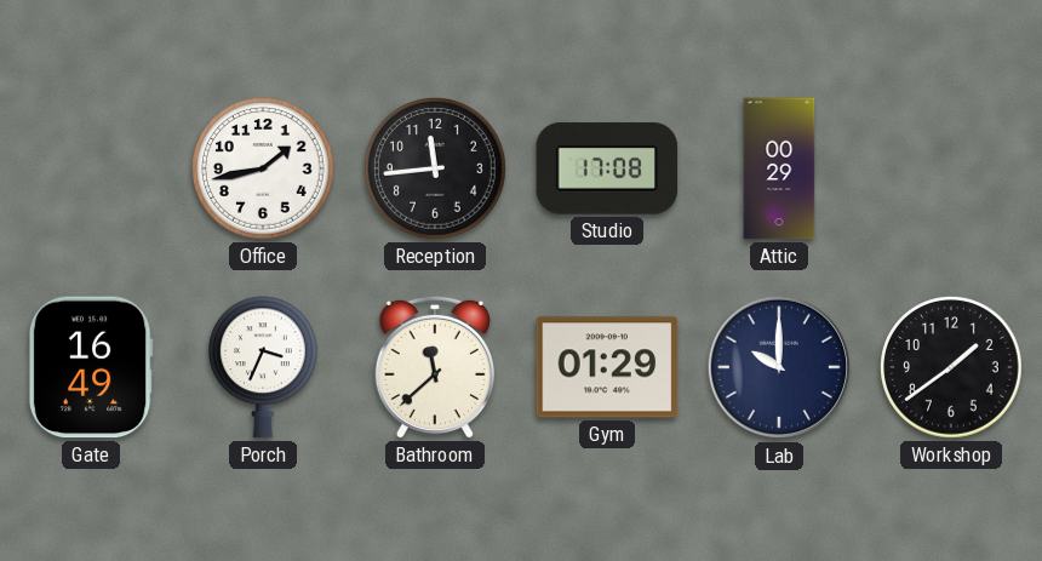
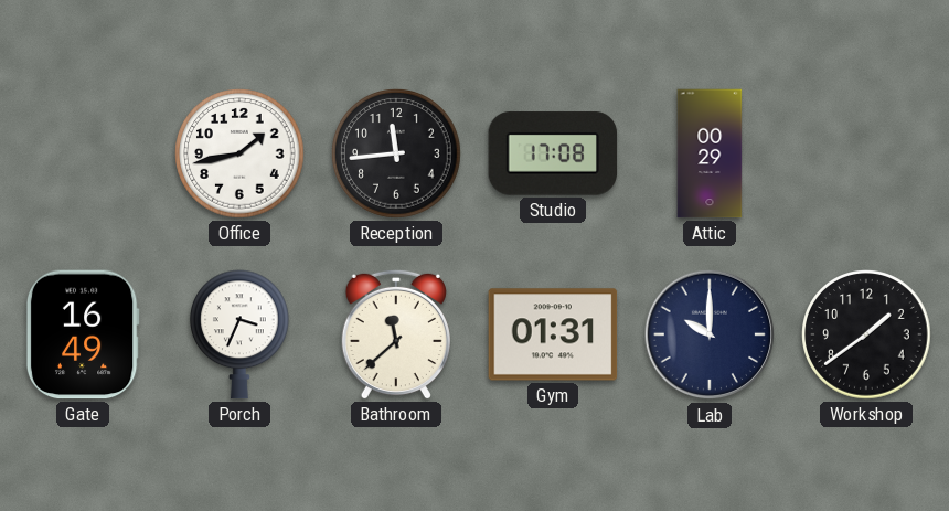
Gym: 01:29 -> 01:31 (553, 334)
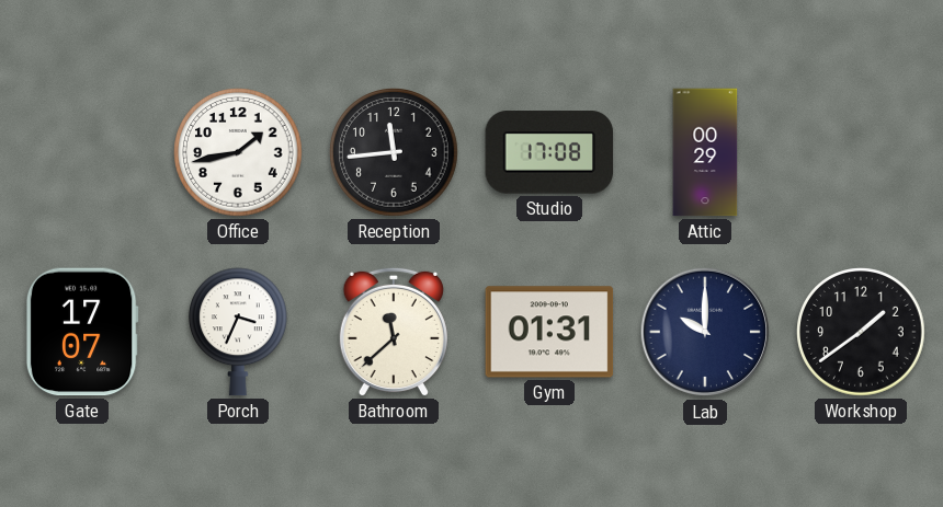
Gate: 16:49 -> 17:07 (82, 332)
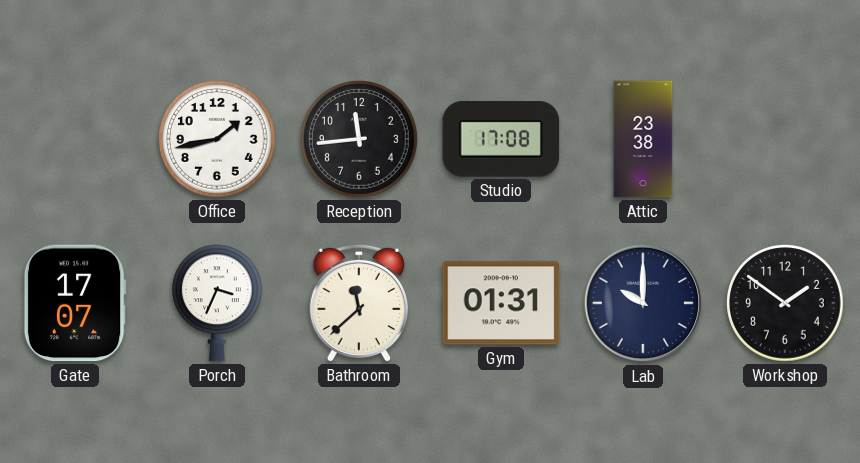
Attic: 00:29 -> 23:38 (643, 139)
Workshop: 1:39 -> 1:51 (785, 303)
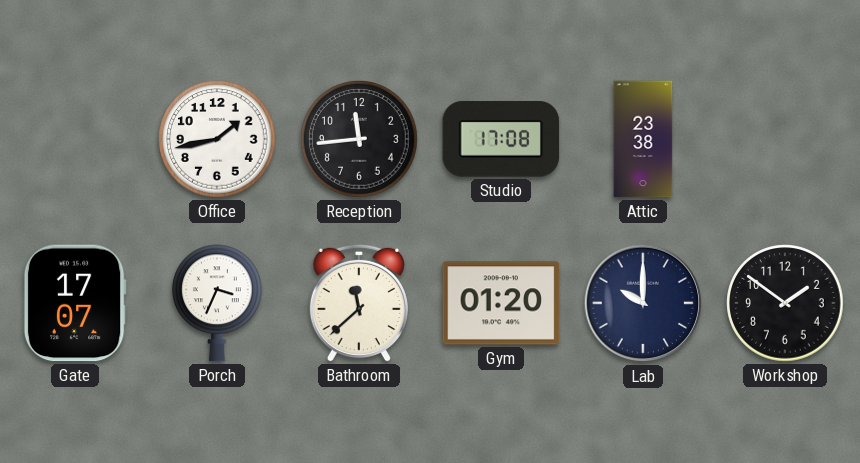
Gym: 01:31 -> 01:20 (501, 303)
